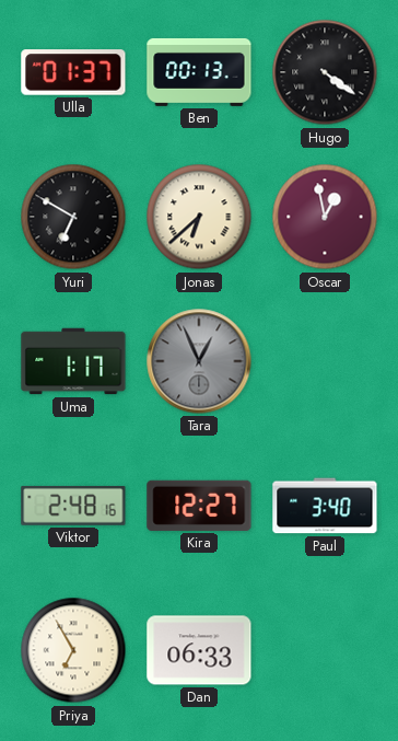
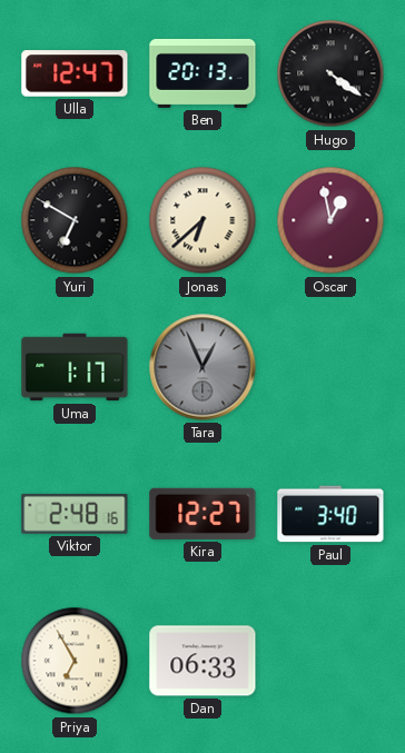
Ulla: 01:37 -> 12:47 (75, 73)
Ben: 00:13 -> 20:13 (202, 73)
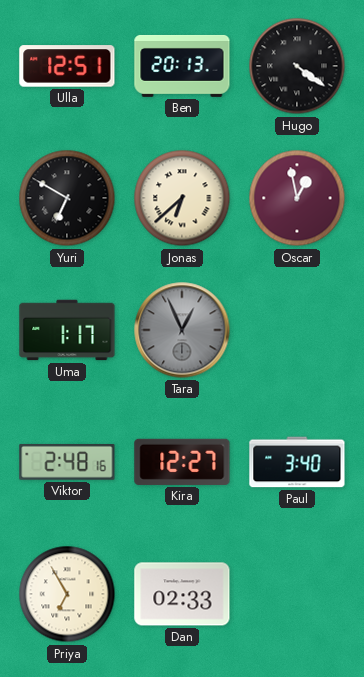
Ulla: 12:47 -> 12:51 (67, 66)
Dan: 06:33 -> 02:33 (182, 594)
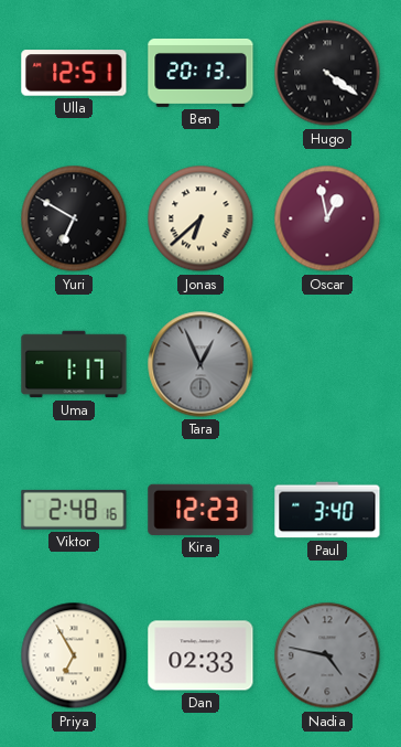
Kira: 12:27 -> 12:23 (201, 510)
Nadia: none -> 4:47 (327, 655)
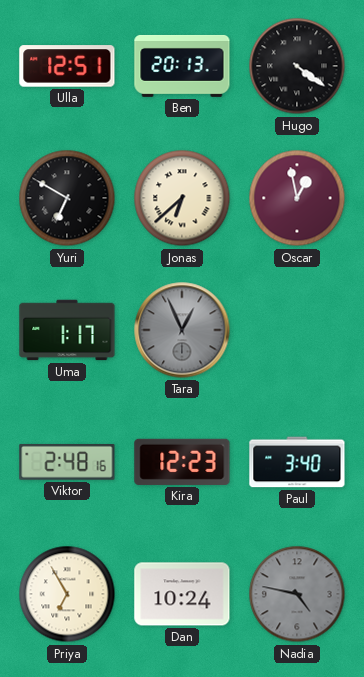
Dan: 02:33 -> 10:24 (182, 594)
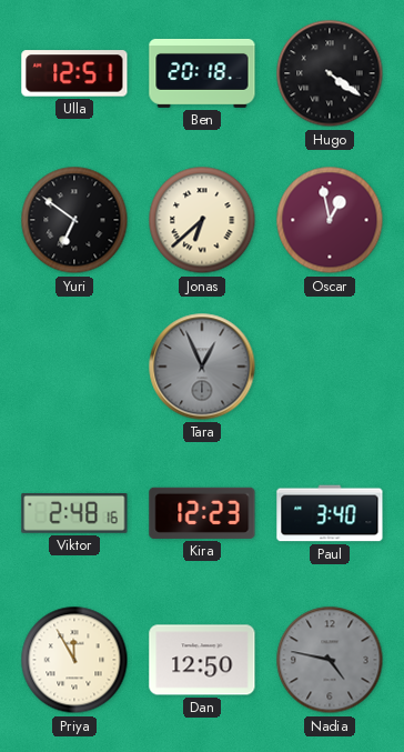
Ben: 20:13 -> 20:18 (202, 73)
Yuri: 6:50 -> 6:51 (74, 220)
Uma: 1:17 -> none (67, 330)
Priya: 6:55 -> 11:55 (74, 660)
Dan: 10:24 -> 12:50 (202, 660)
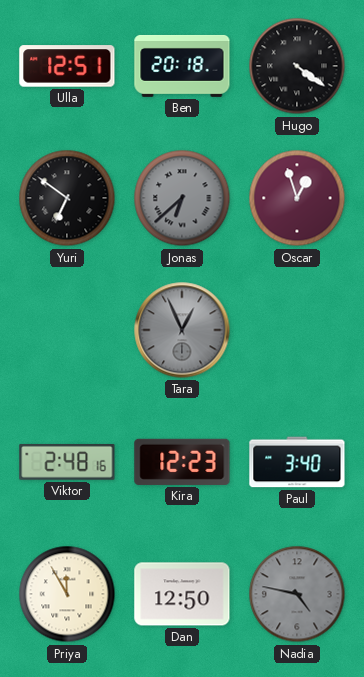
Jonas dial: cream -> grey (182, 198)
Oscar: 12:58 -> 12:57 (297, 198)
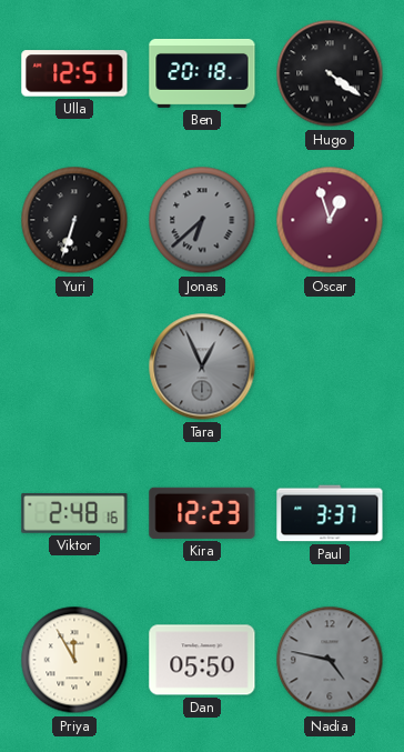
Yuri: 6:51 -> 6:33 (74, 220)
Paul: 3:40 -> 3:37 (330, 513)
Dan: 12:50 -> 05:50 (202, 660)
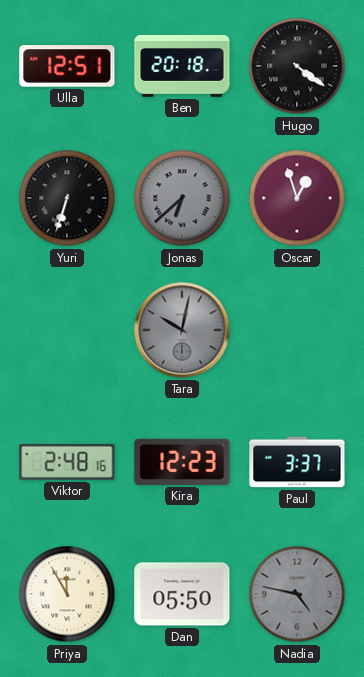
Tara: 12:56 -> 10:02 (182, 330)
